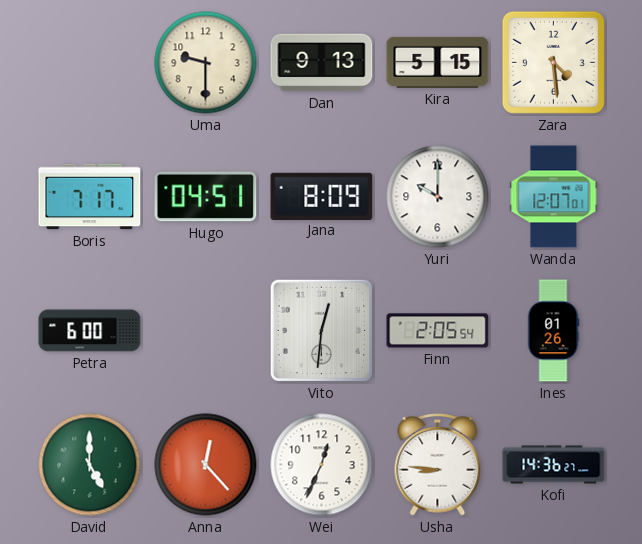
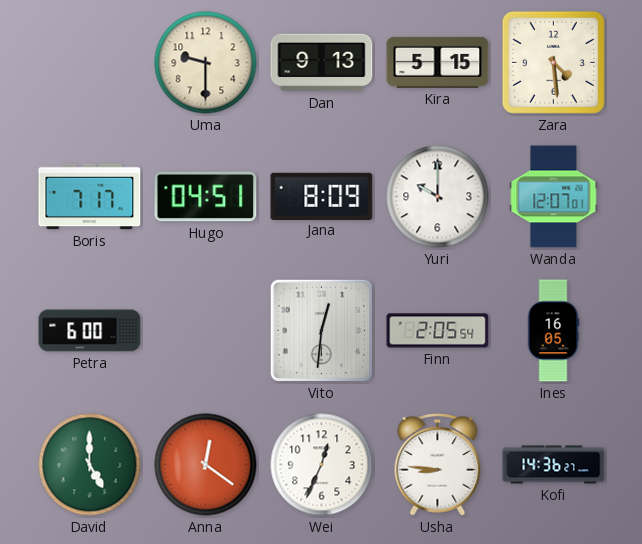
Ines: 01:26 -> 16:05 (553, 331)
Anna: 12:23 -> 12:21 (206, 465)
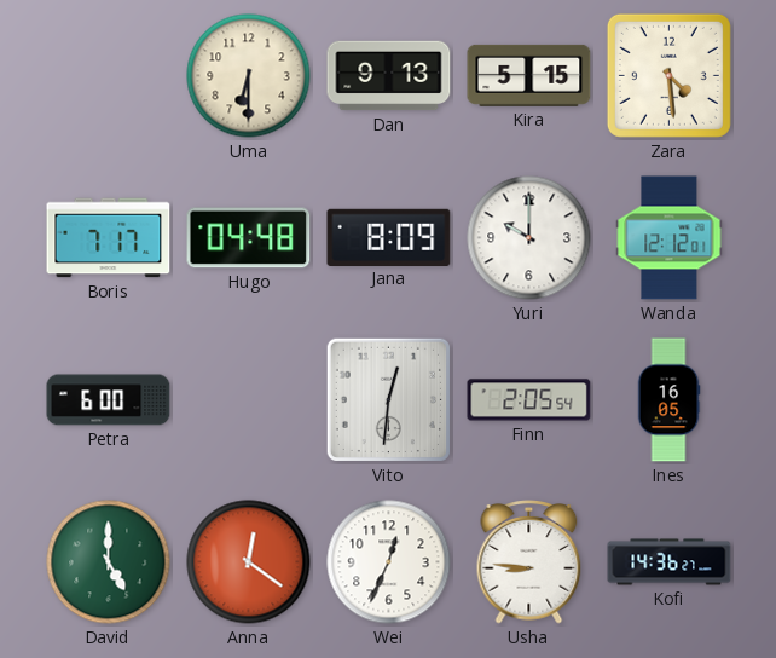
Uma: 9:30 -> 6:30 (249, 76)
Hugo: 04:51 -> 04:48 (249, 238)
Wanda: 12:07 -> 12:12 (670, 238)
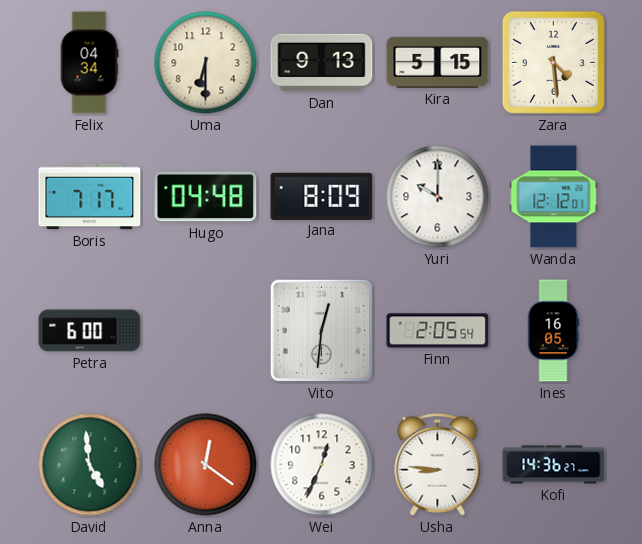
Felix: none -> 04:34 (89, 63)
David: 5:00 -> 4:59 (90, 465)
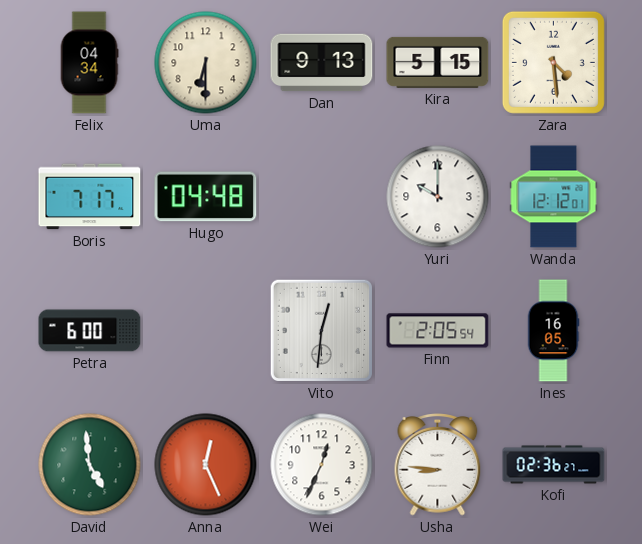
Jana: 8:09 -> none (322, 196)
Anna: 12:21 -> 12:26 (206, 465)
Kofi: 14:36 -> 02:36 (554, 465)
